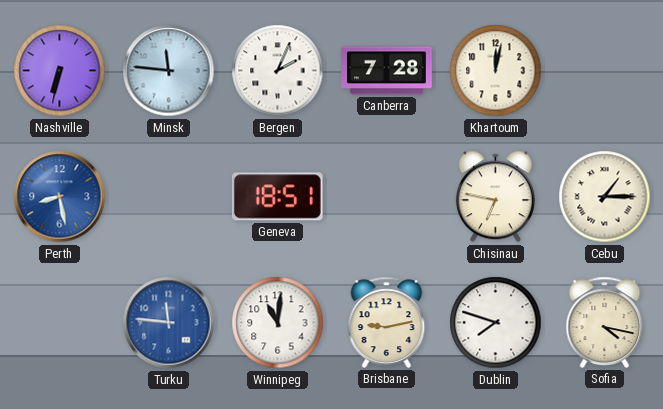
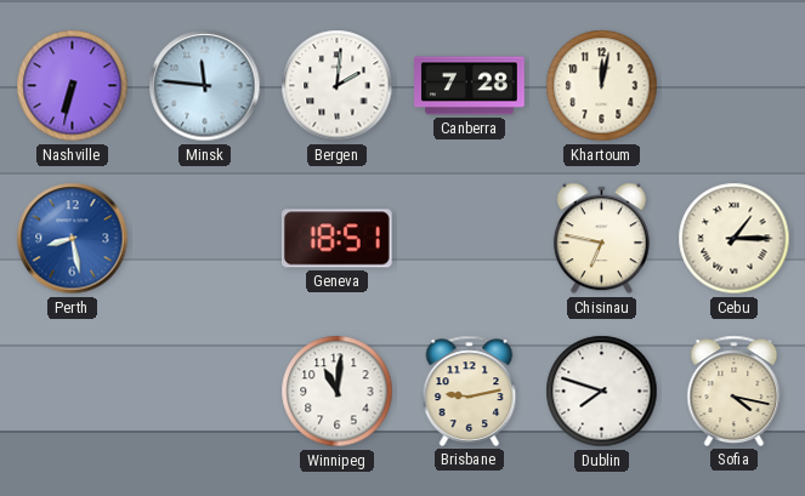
Bergen: 2:04 -> 2:01 (338, 86)
Turku: 11:46 -> none (169, 323)
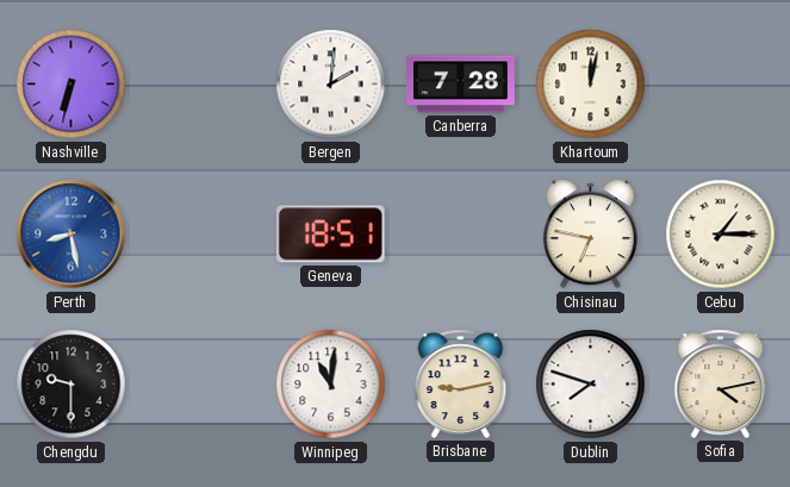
Minsk: 11:46 -> none (205, 86)
Chengdu: none -> 9:30 (71, 385)
Sofia: 4:17 -> 4:13 (721, 383)
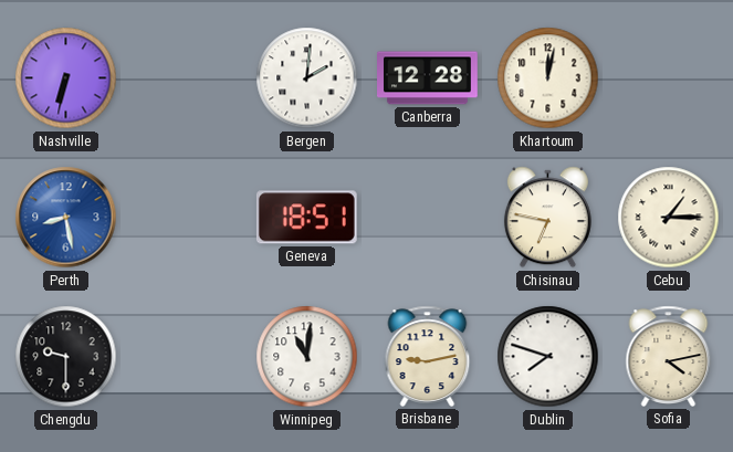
Canberra: 7:28 -> 12:28 (428, 78)
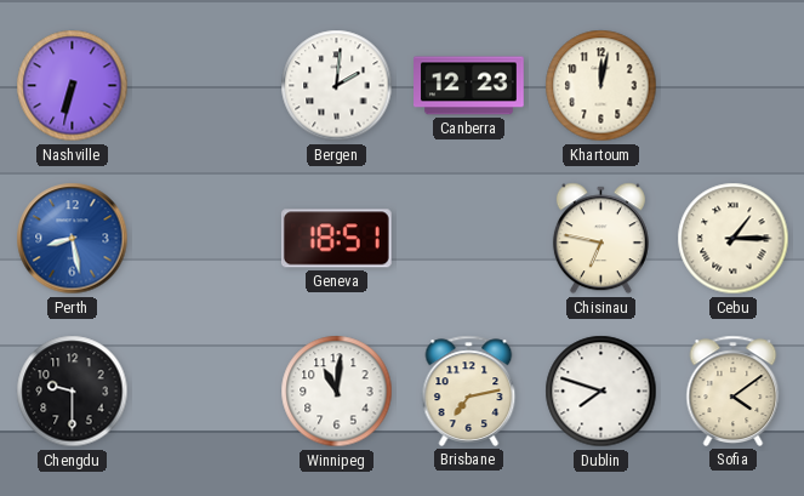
Canberra: 12:28 -> 12:23 (469, 86)
Brisbane: 9:13 -> 7:13 (469, 390)
Sofia: 4:13 -> 4:09 (734, 390)
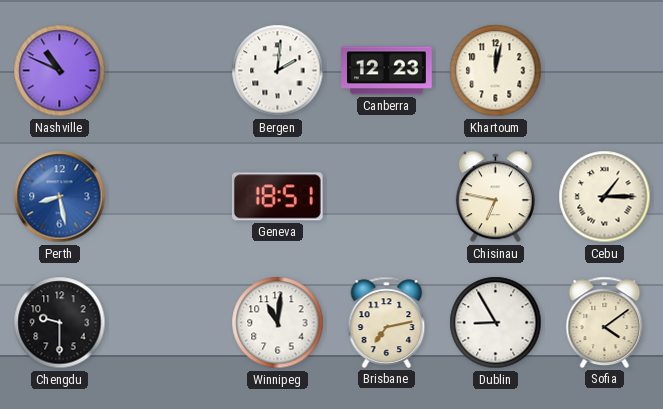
Nashville: 6:32 -> 10:49 (60, 71)
Dublin: 7:48 -> 8:55 (496, 323)
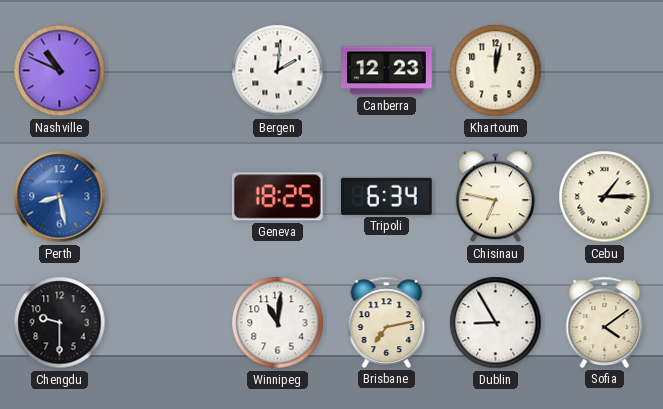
Geneva: 18:51 -> 18:25 (277, 197)
Tripoli: none -> 6:34 (386, 196)
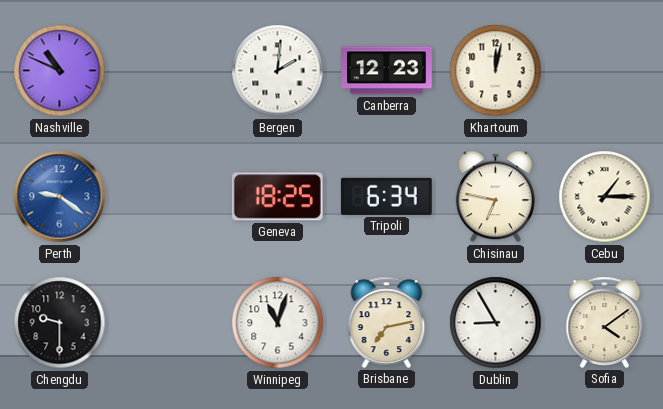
Perth: 8:28 -> 9:21 (60, 197)
Winnipeg: 11:01 -> 11:03 (278, 323)
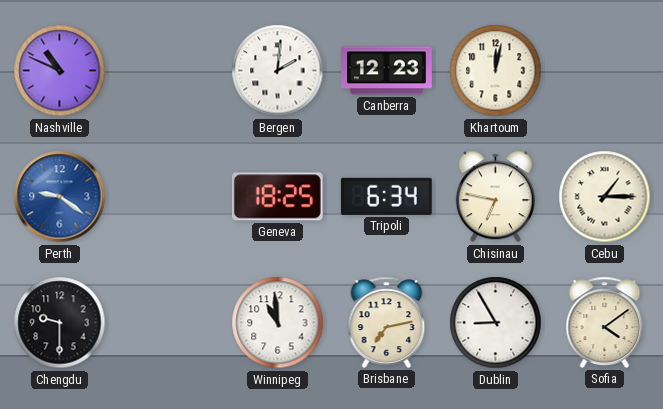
Winnipeg: 11:03 -> 10:59 (278, 323)
